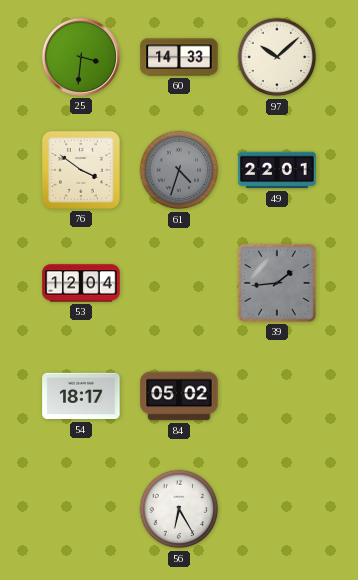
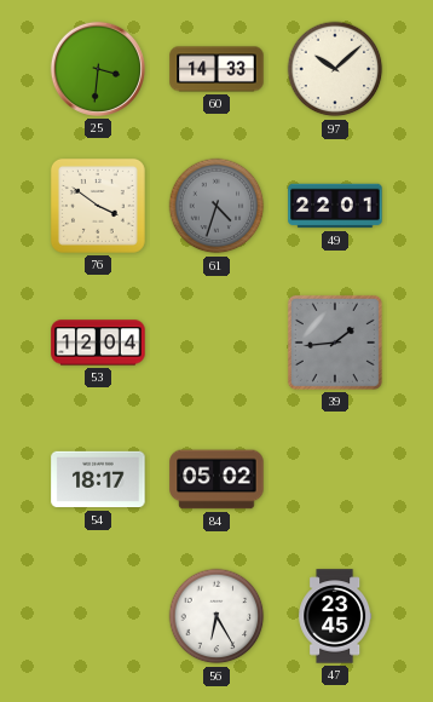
47: none -> 23:45 (335, 616)
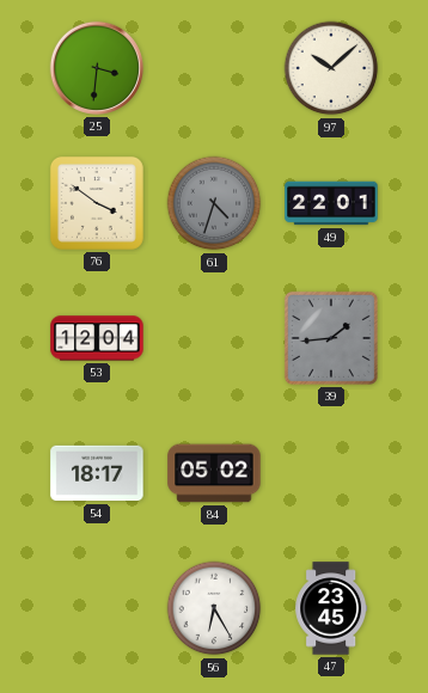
60: 14:33 -> none (217, 69)
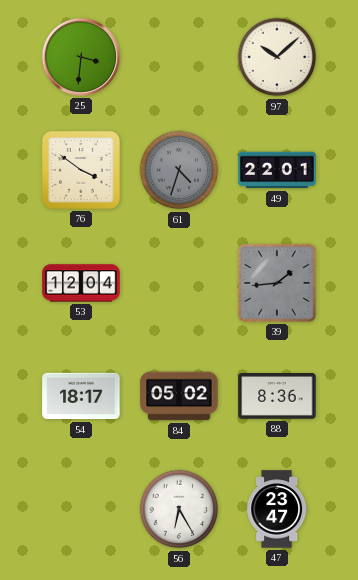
88: none -> 8:36 (277, 397)
47: 23:45 -> 23:47 (277, 509)
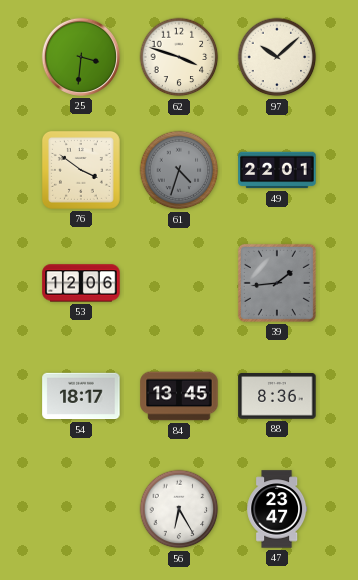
62: none -> 3:48 (179, 57)
53: 12:04 -> 12:06 (81, 283)
84: 05:02 -> 13:45 (179, 396)
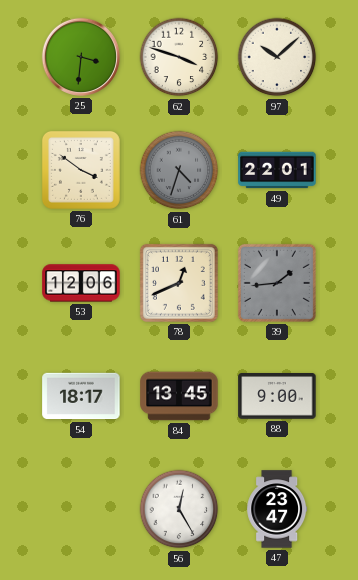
78: none -> 12:41 (179, 283)
88: 8:36 -> 9:00 (277, 397)
56: 6:25 -> 12:25 (179, 509)
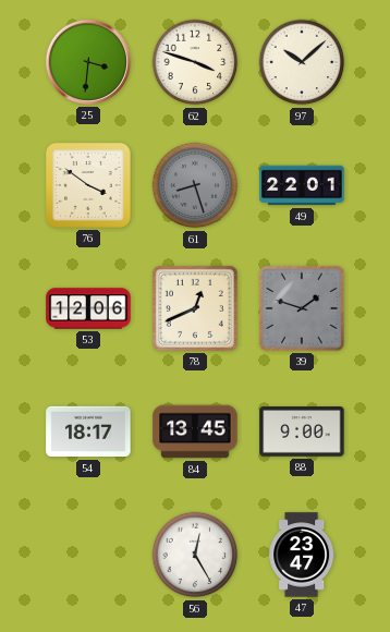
61: 4:33 -> 8:27 (195, 185)
39: 1:44 -> 1:48 (302, 308)
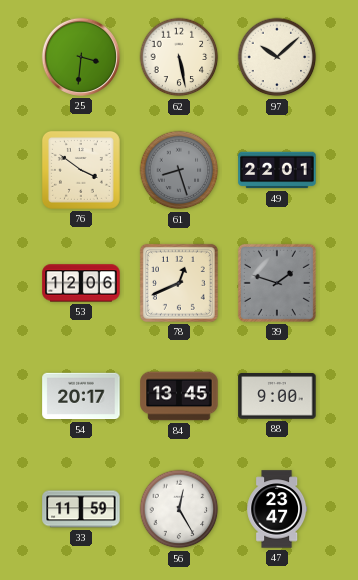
62: 3:48 -> 5:28 (179, 57)
54: 18:17 -> 20:17 (81, 396)
33: none -> 11:59 (81, 509)
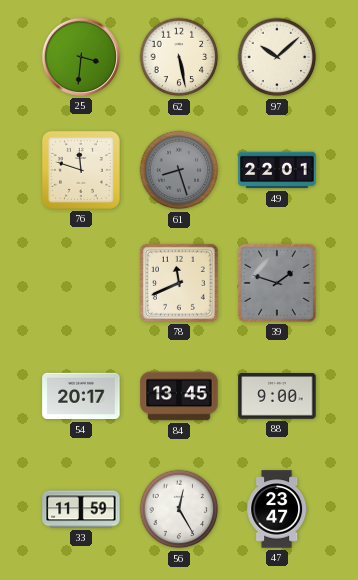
76: 3:51 -> 11:48 (81, 170)
53: 12:06 -> none (81, 283)
78: 12:41 -> 11:41 (179, 283)
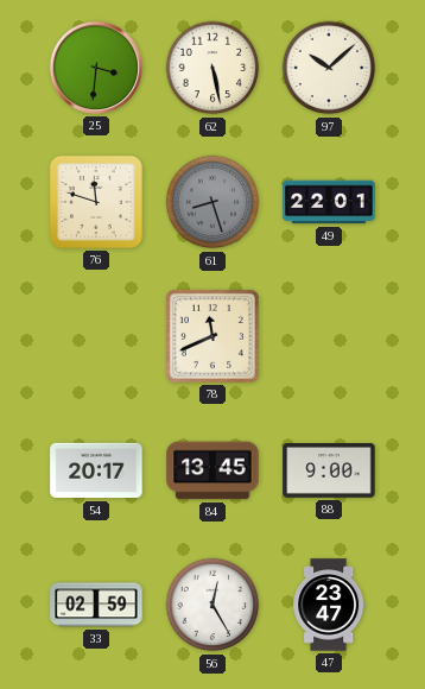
39: 1:48 -> none (277, 283)
33: 11:59 -> 02:59 (96, 605)
